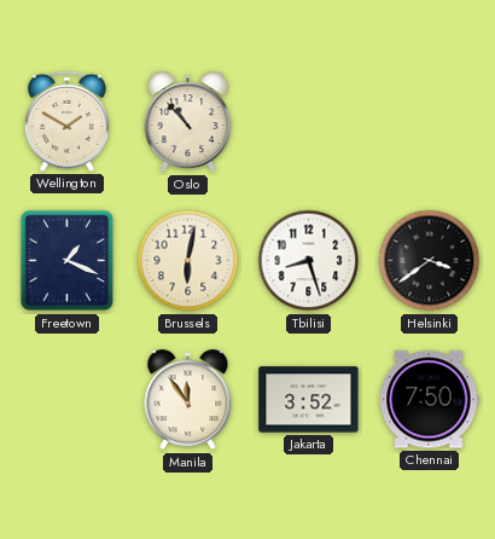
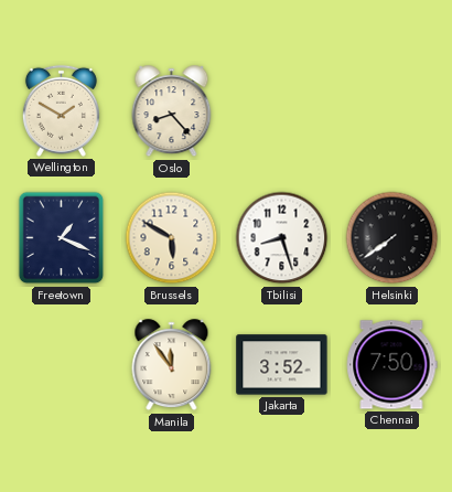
Oslo: 10:53 -> 8:23 (172, 111)
Brussels: 6:02 -> 5:50 (172, 238)
Helsinki: 3:39 -> 7:39 (392, 238)
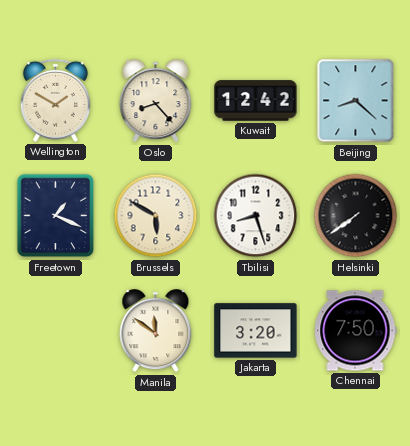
Kuwait: none -> 12:42 (256, 101)
Beijing: none -> 8:22 (356, 101)
Manila: 11:54 -> 11:51 (156, 331)
Jakarta: 3:52 -> 3:20 (256, 331)
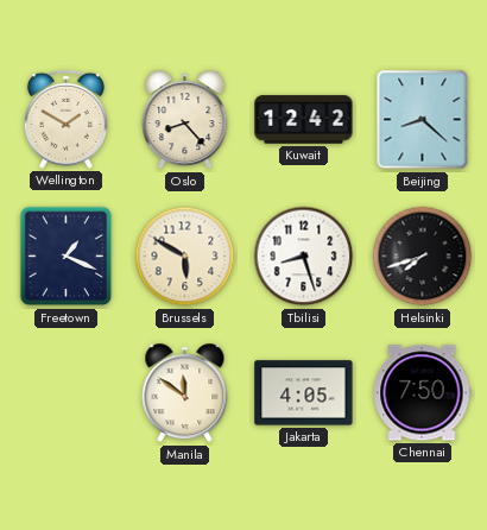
Helsinki: 7:39 -> 7:42 (423, 257)
Jakarta: 3:20 -> 4:05 (304, 393)
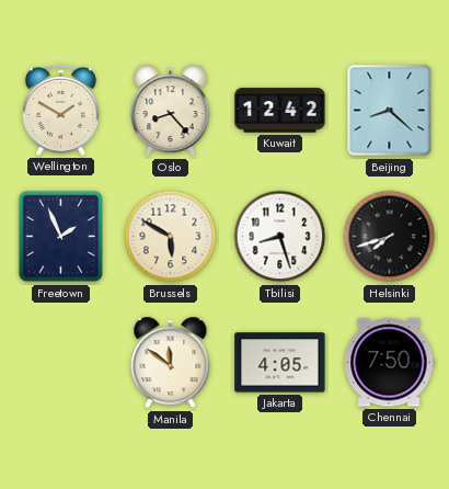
Freetown: 1:19 -> 1:56 (61, 237)
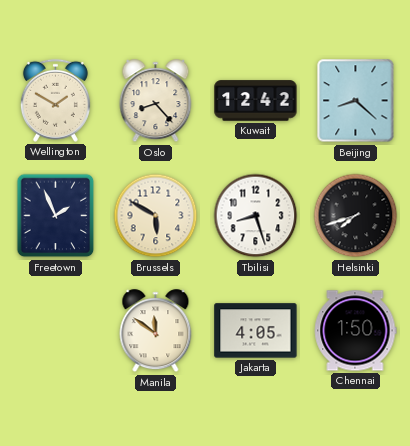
Chennai: 7:50 -> 1:50 (355, 331)
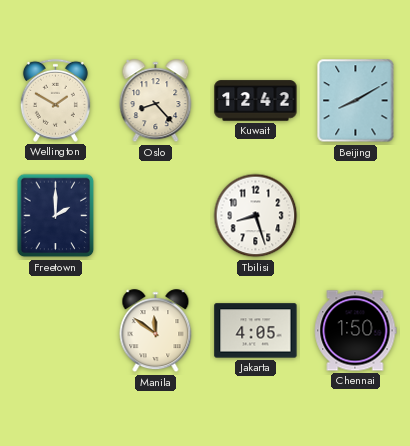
Beijing: 8:22 -> 8:10 (356, 101)
Freetown: 1:56 -> 2:00 (56, 216)
Brussels: 5:50 -> none (156, 216)
Helsinki: 7:42 -> none (356, 216)
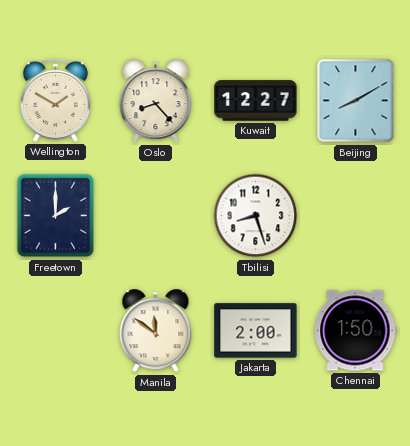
Kuwait: 12:42 -> 12:27 (256, 101)
Jakarta: 4:05 -> 2:00 (256, 331)
